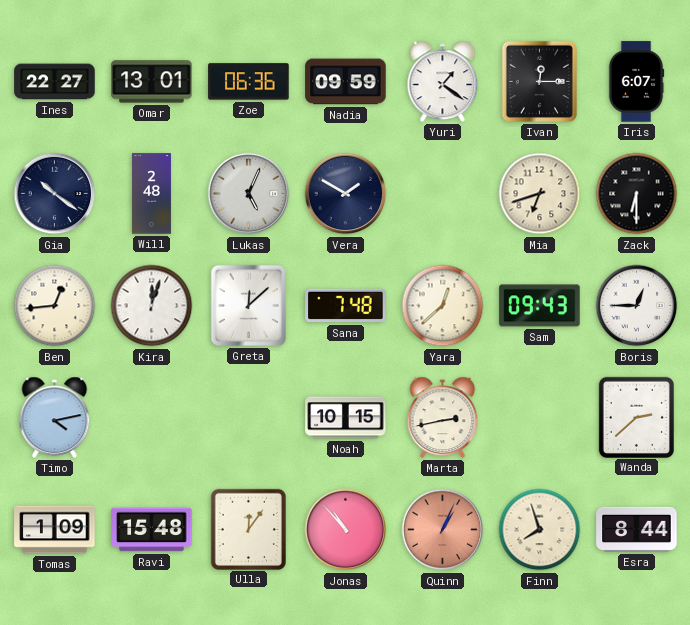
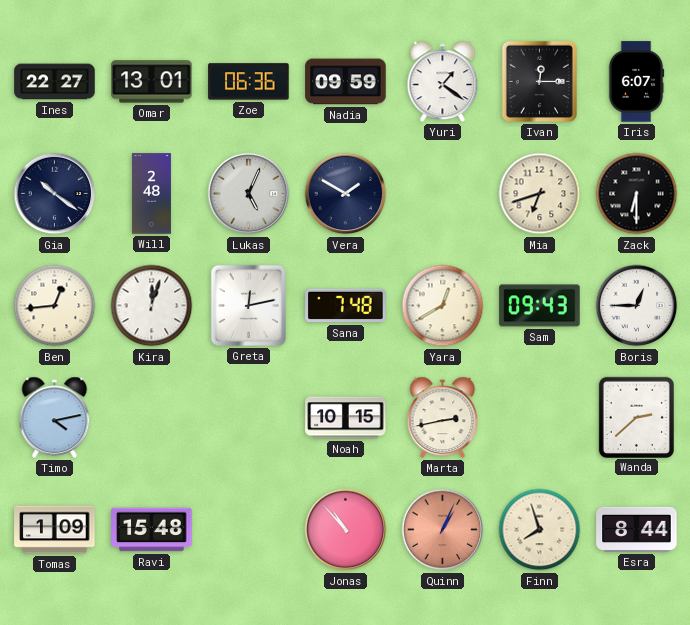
Greta: 12:08 -> 12:13 (248, 305)
Yara: 12:38 -> 12:40 (443, 306)
Ulla: 12:06 -> none (248, 529)
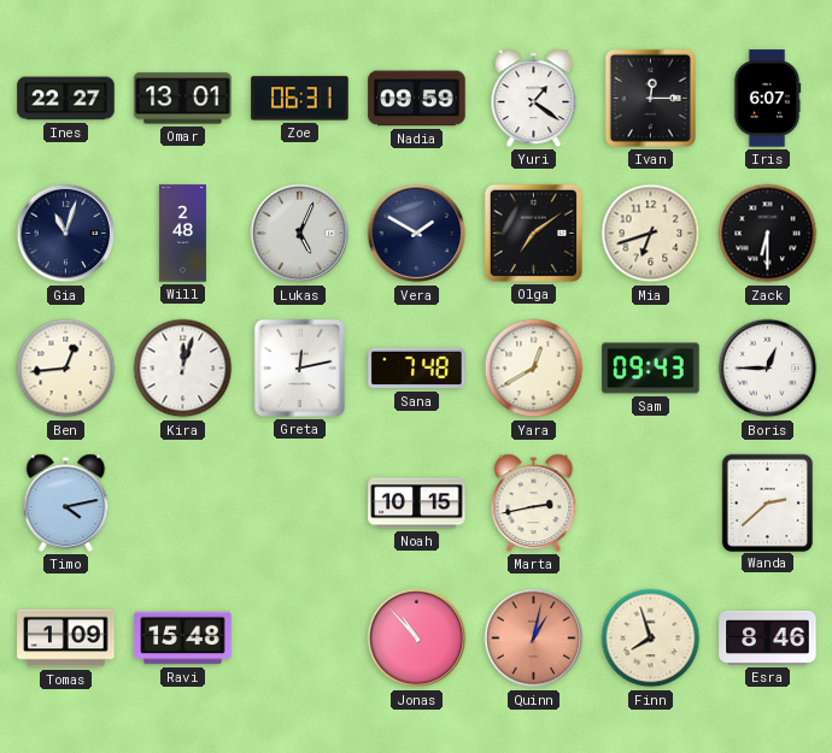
Zoe: 06:36 -> 06:31 (300, 99)
Gia: 10:21 -> 11:03 (66, 234)
Olga: none -> 7:09 (533, 233)
Quinn: 1:04 -> 1:02 (534, 639)
Esra: 8:44 -> 8:46 (768, 637)
